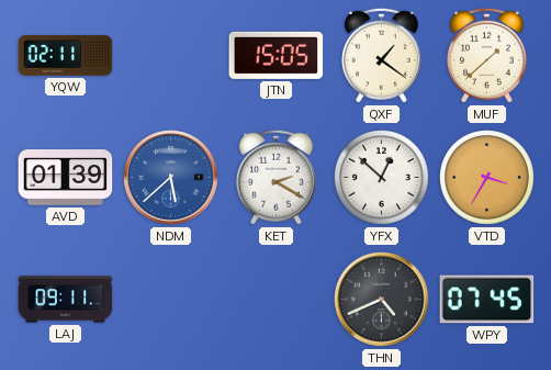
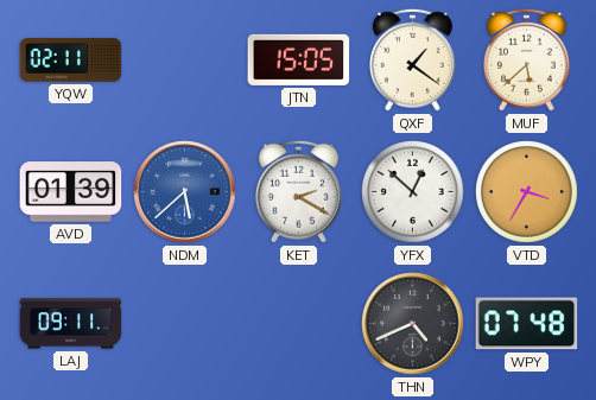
MUF: 1:38 -> 5:38 (526, 59)
WPY: 07:45 -> 07:48 (527, 324)
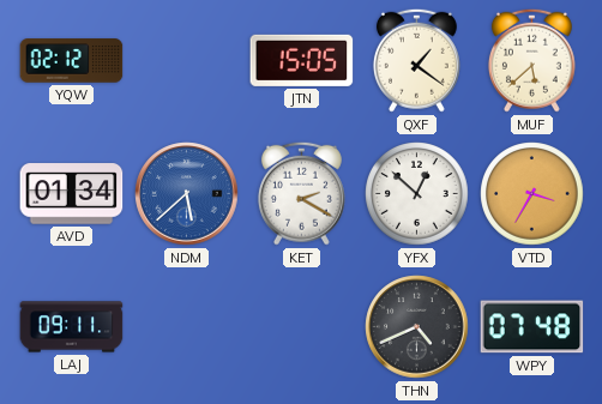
YQW: 02:11 -> 02:12 (72, 61)
AVD: 01:39 -> 01:34 (72, 194)
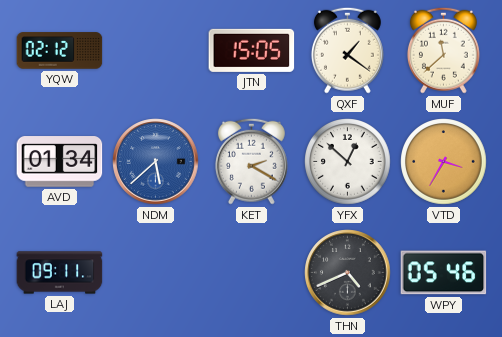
MUF: 5:38 -> 11:38 (443, 50)
WPY: 07:48 -> 05:46 (444, 273)
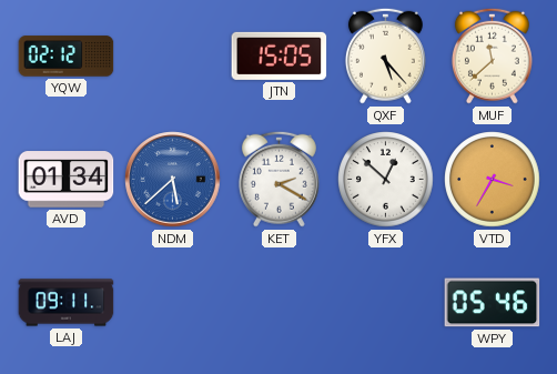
QXF: 1:21 -> 5:23 (385, 55)
THN: 4:41 -> none (348, 273)
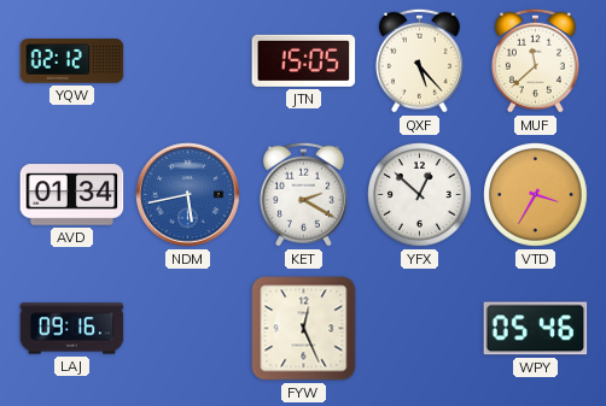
NDM: 5:38 -> 5:43 (188, 195)
LAJ: 09:11 -> 09:16 (72, 329)
FYW: none -> 12:26 (304, 329)
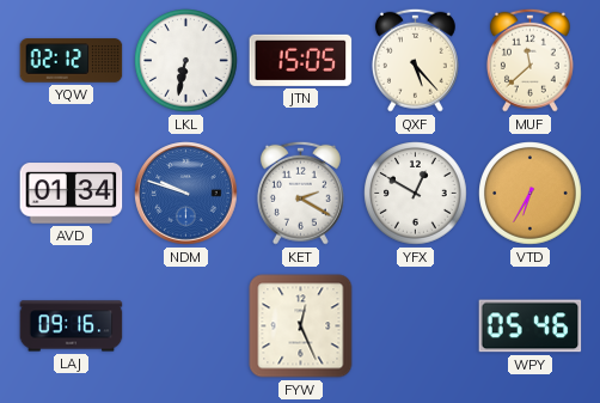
LKL: none -> 6:32 (186, 61)
NDM: 5:43 -> 9:48 (186, 194)
YFX: 12:52 -> 12:50 (416, 194)
VTD: 3:35 -> 6:35 (531, 194)
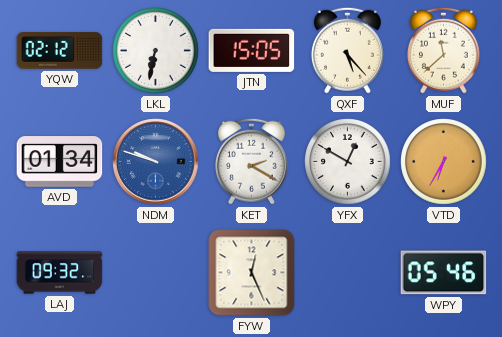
LAJ: 09:16 -> 09:32 (60, 273)
